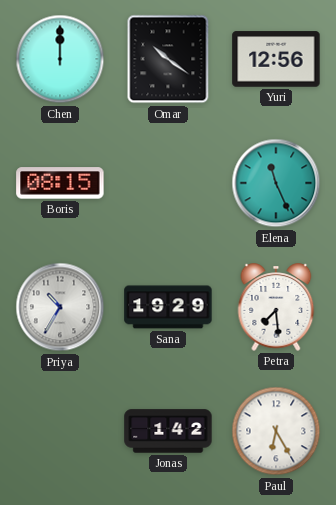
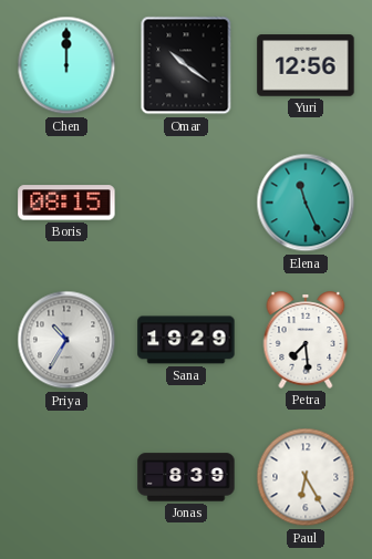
Jonas: 1:42 -> 8:39 (186, 477)
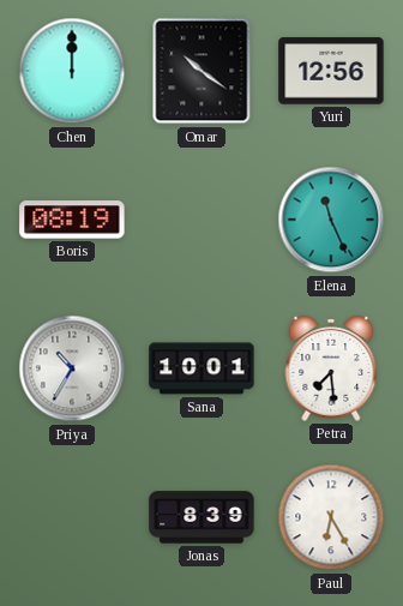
Boris: 08:15 -> 08:19 (72, 220)
Sana: 19:29 -> 10:01 (201, 368)
